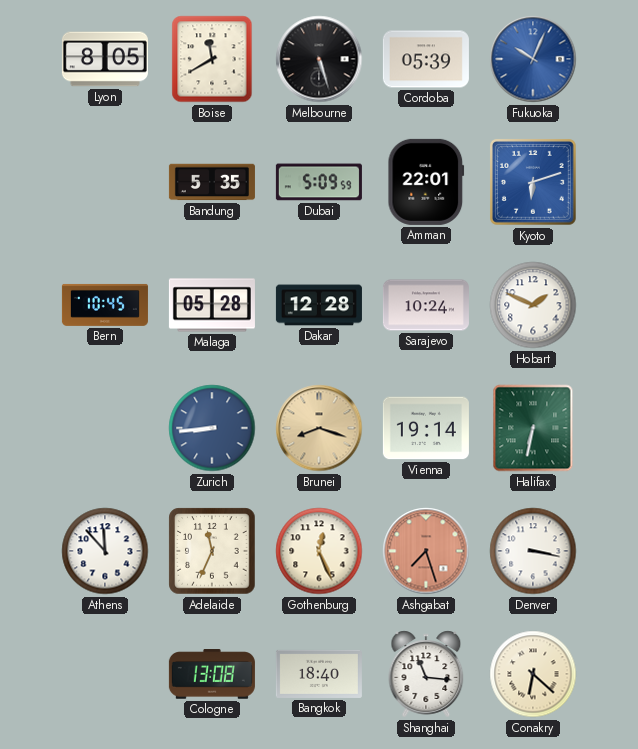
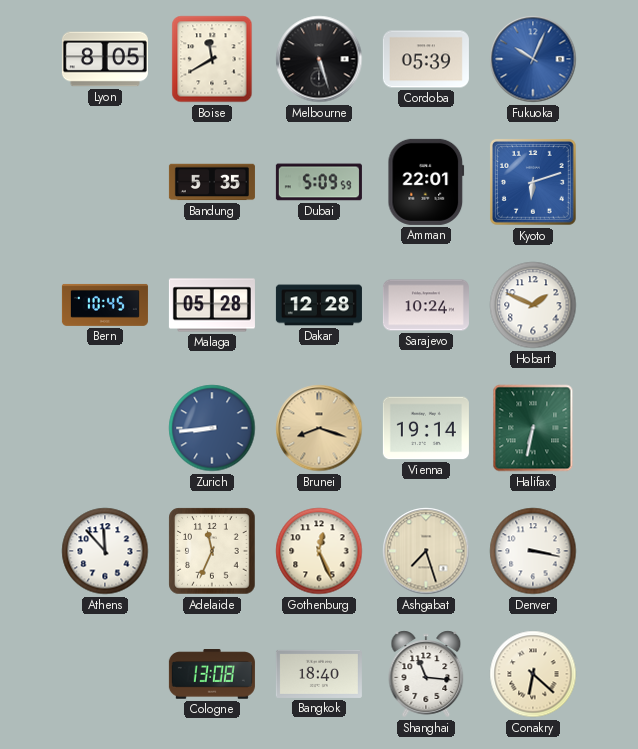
Ashgabat dial: salmon -> cream (426, 551)
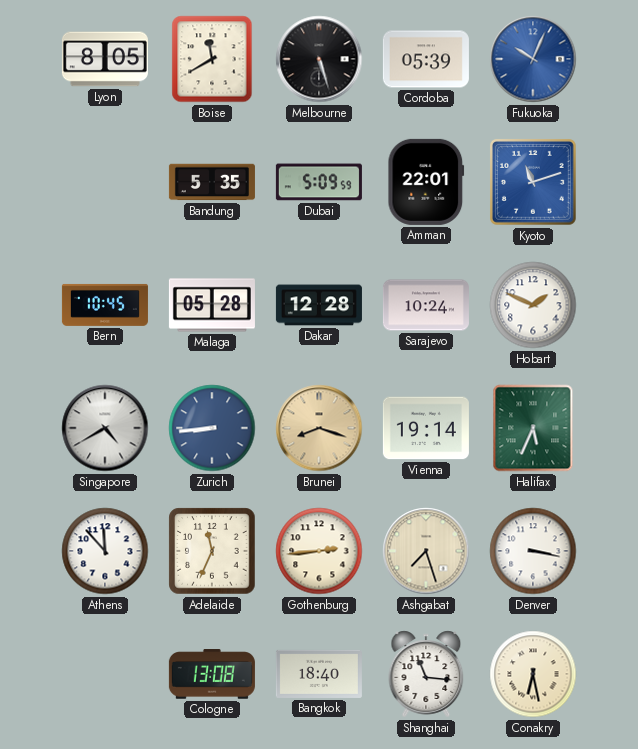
Kyoto: 6:12 -> 11:12 (533, 182)
Singapore: none -> 4:40 (105, 428)
Halifax: 6:32 -> 5:34 (533, 428)
Gothenburg: 12:26 -> 2:44 (319, 551)
Conakry: 6:22 -> 6:28 (533, 674)
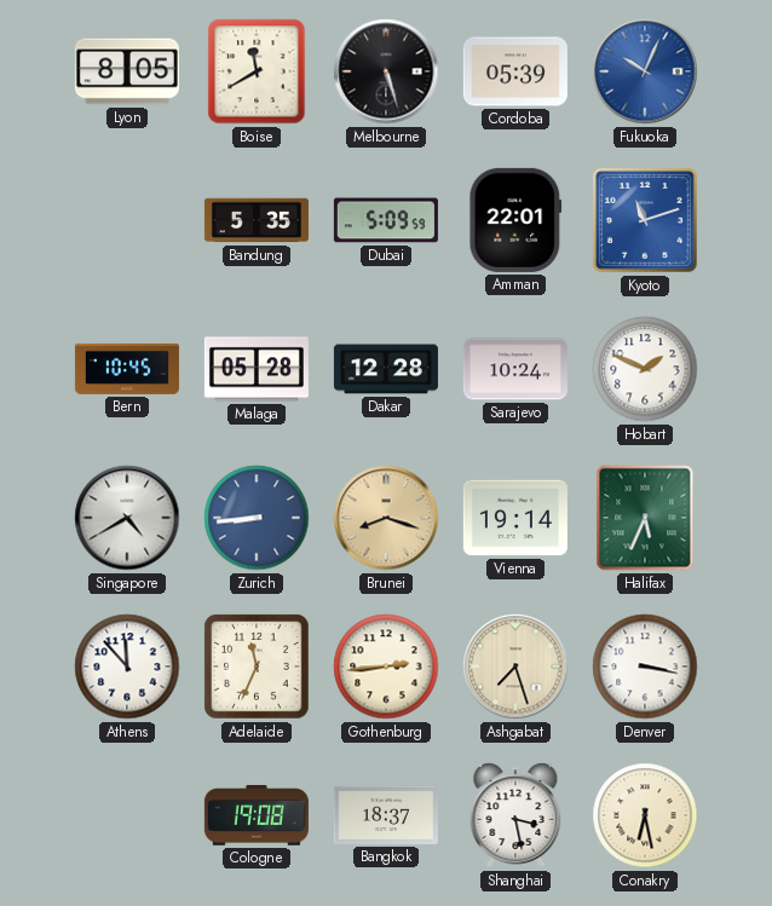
Cologne: 13:08 -> 19:08 (257, 815)
Bangkok: 18:40 -> 18:37 (386, 815)
Shanghai: 11:16 -> 3:28 (515, 815)
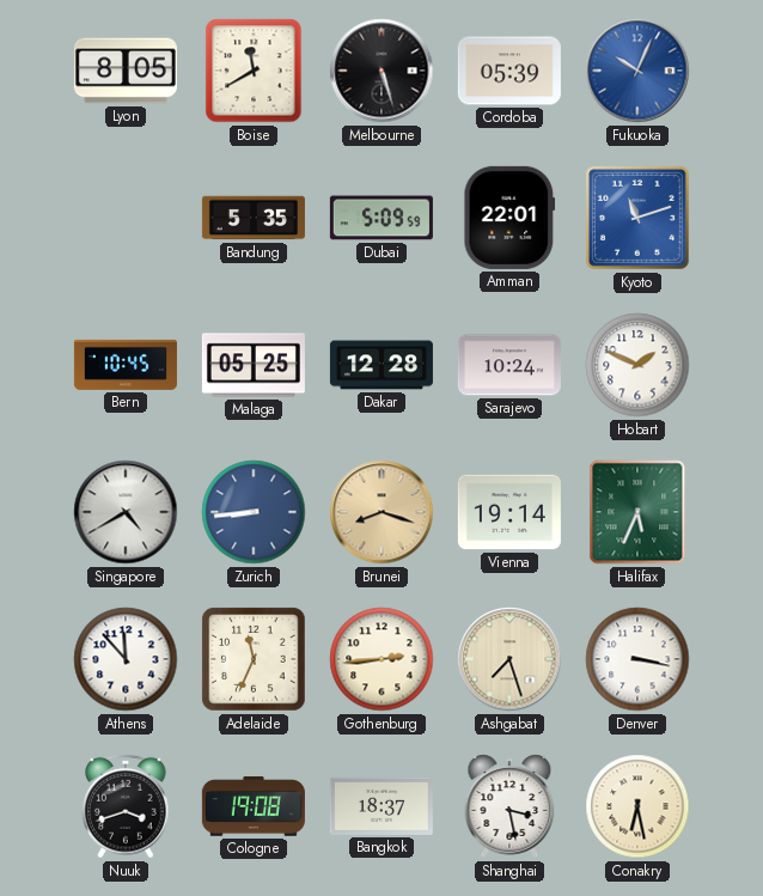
Malaga: 05:28 -> 05:25 (254, 365)
Nuuk: none -> 3:42 (126, 806)
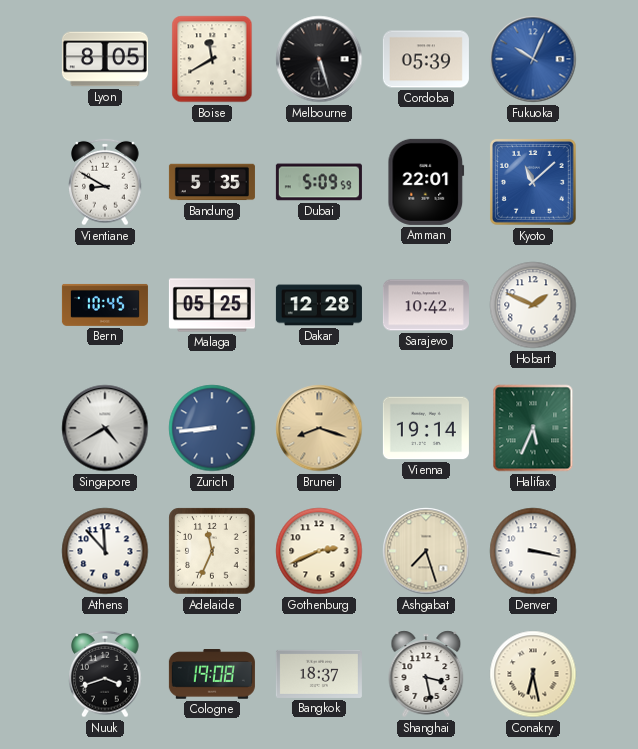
Vientiane: none -> 8:50 (105, 182)
Kyoto: 11:12 -> 11:08 (533, 182)
Sarajevo: 10:24 -> 10:42 (426, 305)
Gothenburg: 2:44 -> 2:41 (319, 551)
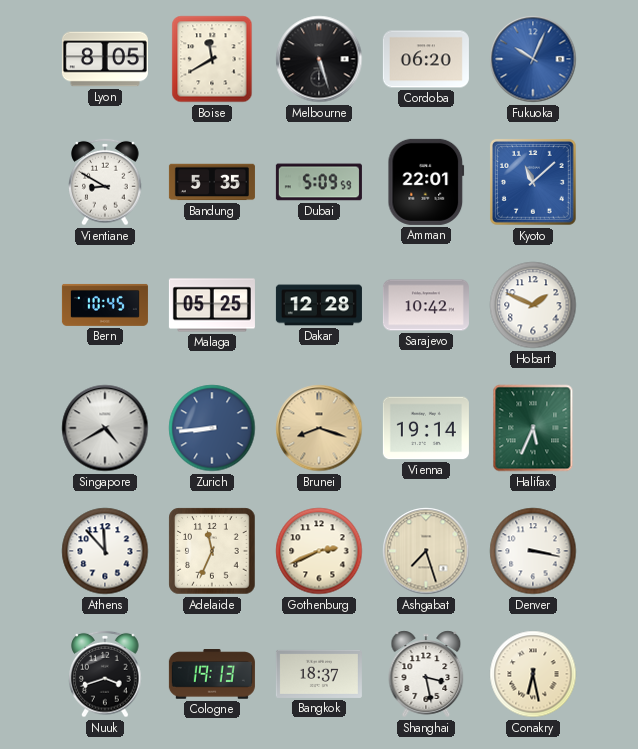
Cordoba: 05:39 -> 06:20 (426, 59)
Cologne: 19:08 -> 19:13 (212, 674)
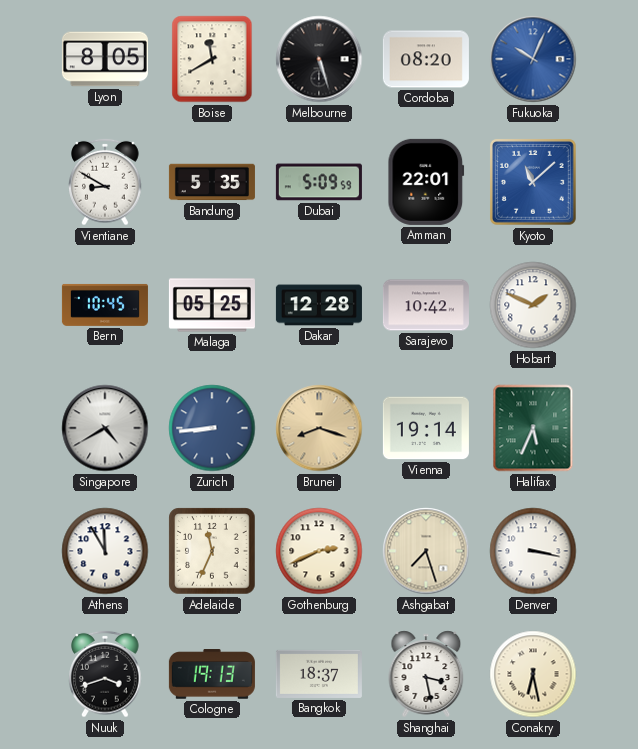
Cordoba: 06:20 -> 08:20 (426, 59)
Athens: 11:53 -> 11:55 (105, 551)
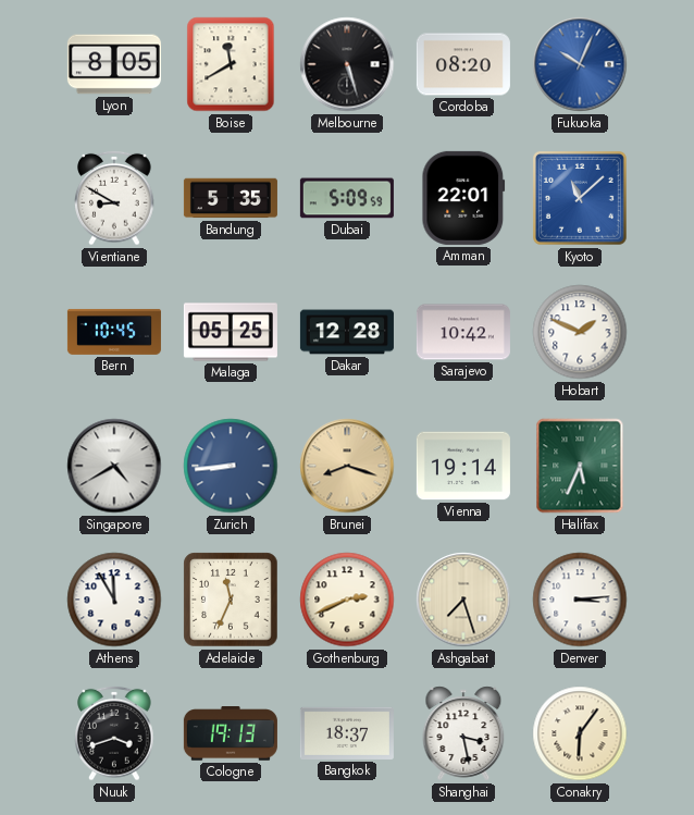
Denver: 3:17 -> 3:14 (580, 600)
Conakry: 6:28 -> 6:06 (580, 733)
